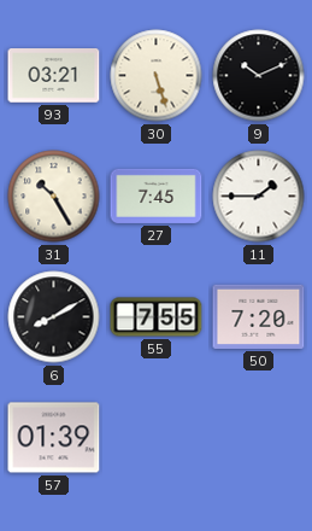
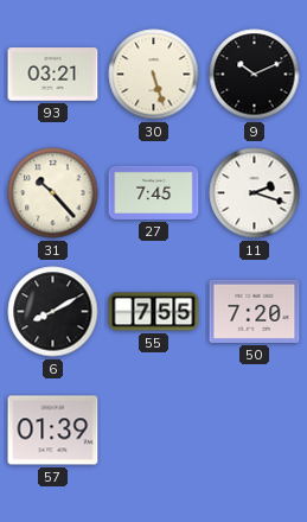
31: 10:25 -> 10:23 (53, 193)
11: 1:45 -> 2:18 (255, 193)
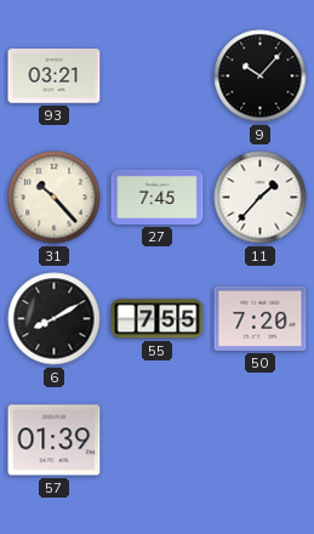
30: 5:27 -> none (154, 75)
9: 10:11 -> 10:07 (261, 76)
11: 2:18 -> 1:37 (261, 198)
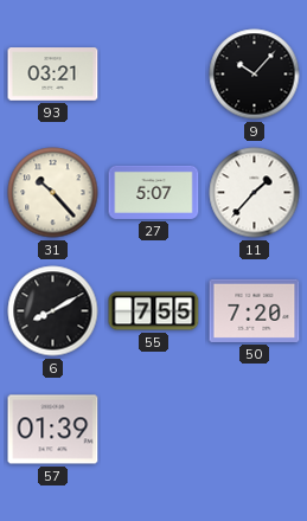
27: 7:45 -> 5:07 (154, 192)
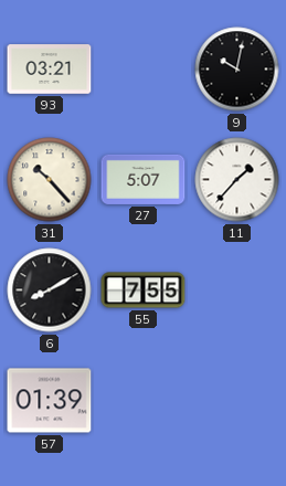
9: 10:07 -> 10:02 (237, 70)
50: 7:20 -> none (255, 310)
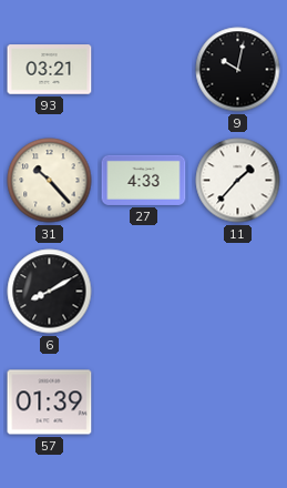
27: 5:07 -> 4:33 (144, 180)
55: 7:55 -> none (144, 290)
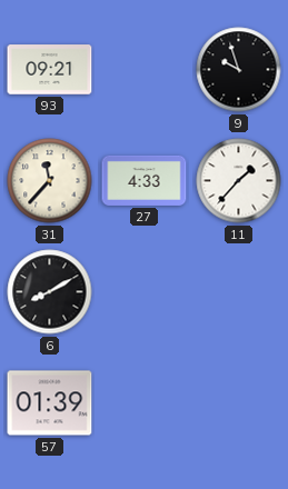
93: 03:21 -> 09:21 (50, 70)
9: 10:02 -> 9:57 (239, 70)
31: 10:23 -> 11:37 (50, 181)
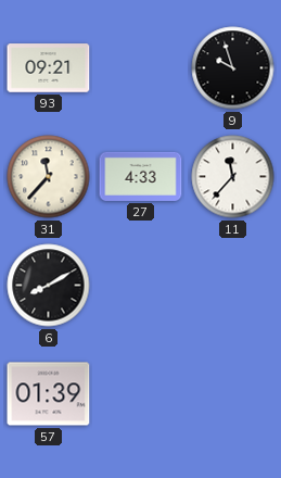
11: 1:37 -> 11:37 (233, 177)
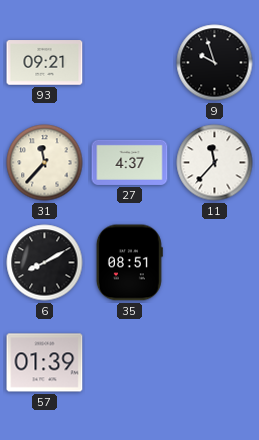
27: 4:33 -> 4:37 (130, 162)
35: none -> 08:51 (129, 263)
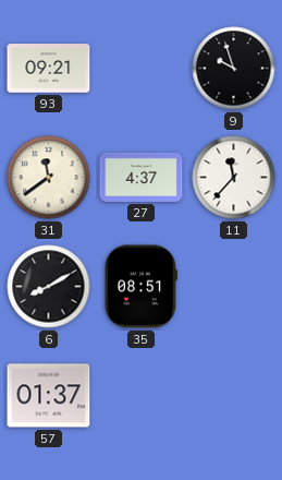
31: 11:37 -> 11:39 (49, 178)
57: 01:39 -> 01:37 (49, 396)
